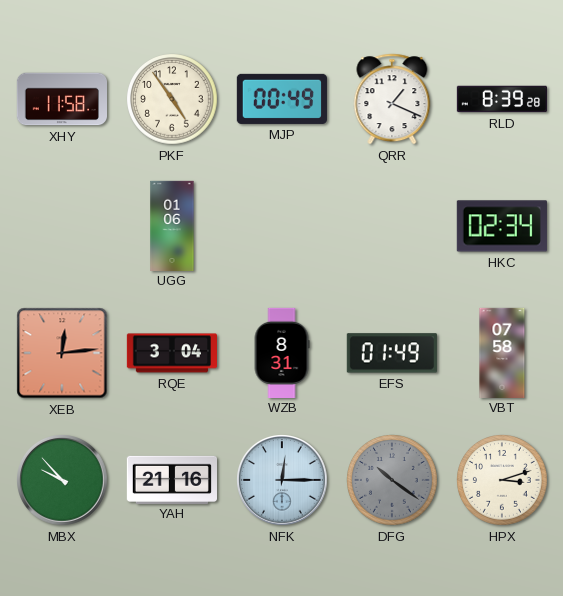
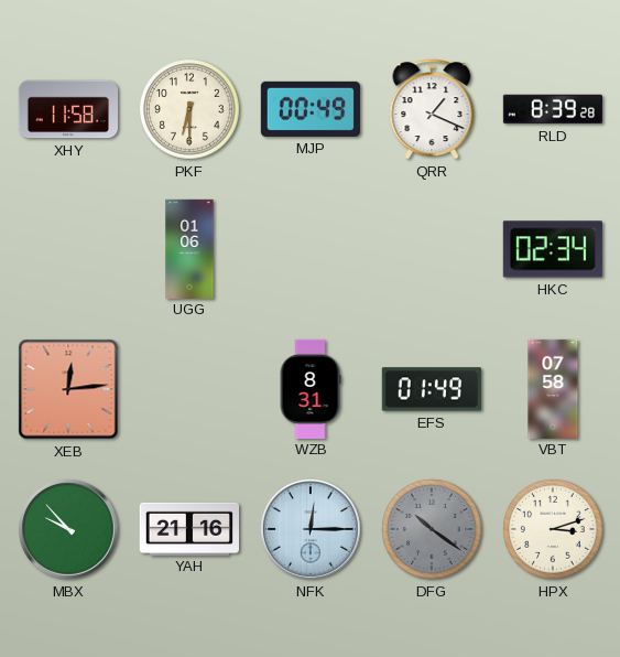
PKF: 4:54 -> 6:30 (191, 110)
RQE: 3:04 -> none (171, 353)
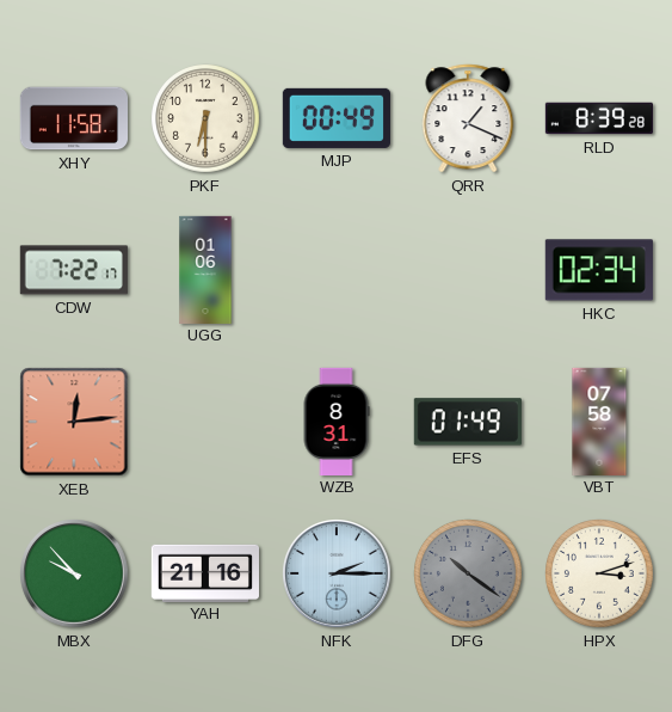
CDW: none -> 7:22 (74, 270)
NFK: 12:15 -> 2:15 (338, 575)
